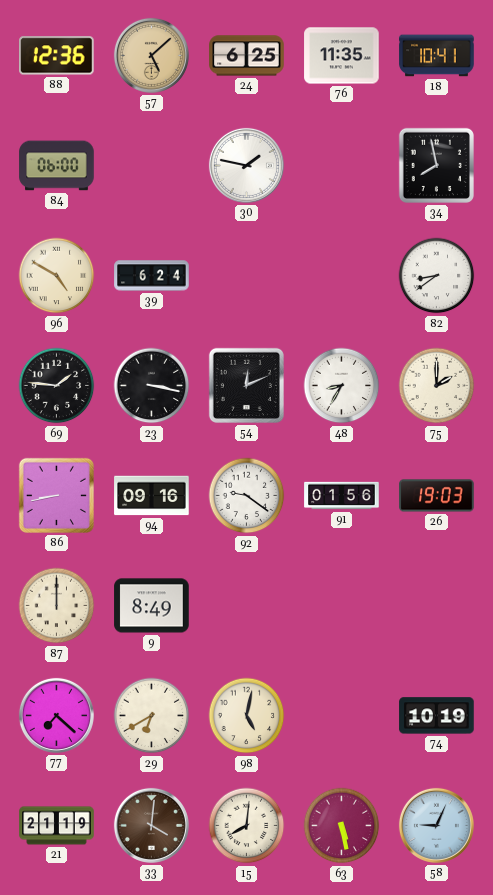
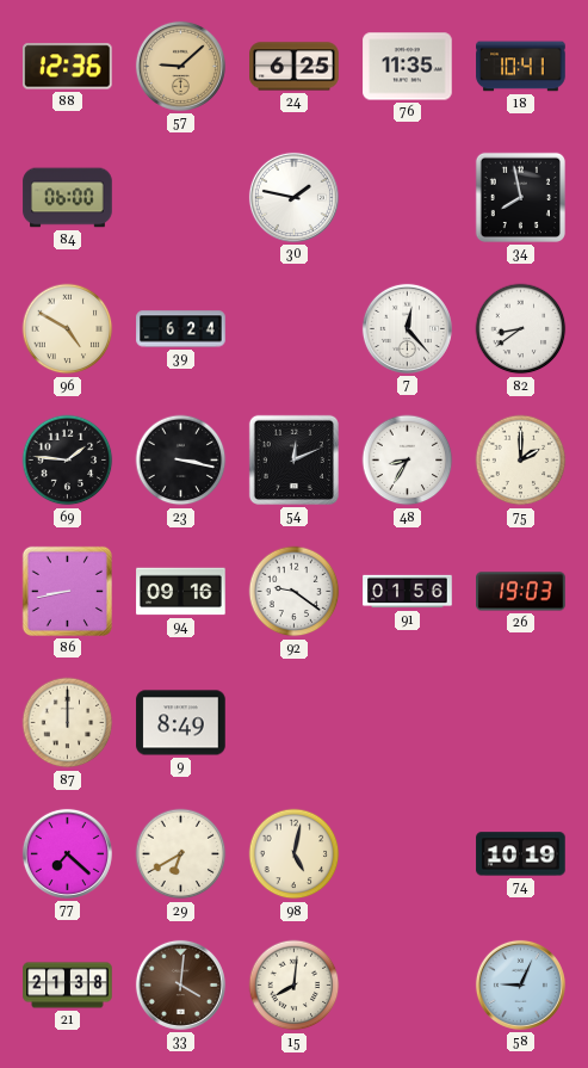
57: 5:08 -> 9:08 (180, 66)
7: none -> 12:23 (407, 328)
21: 21:19 -> 21:38 (68, 986)
63: 5:28 -> none (342, 826)
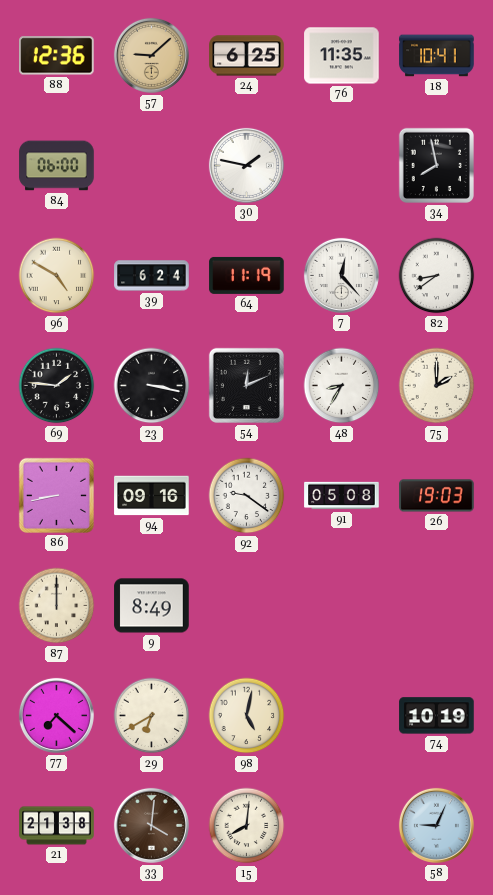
64: none -> 11:19 (247, 275)
91: 01:56 -> 05:08 (342, 496)
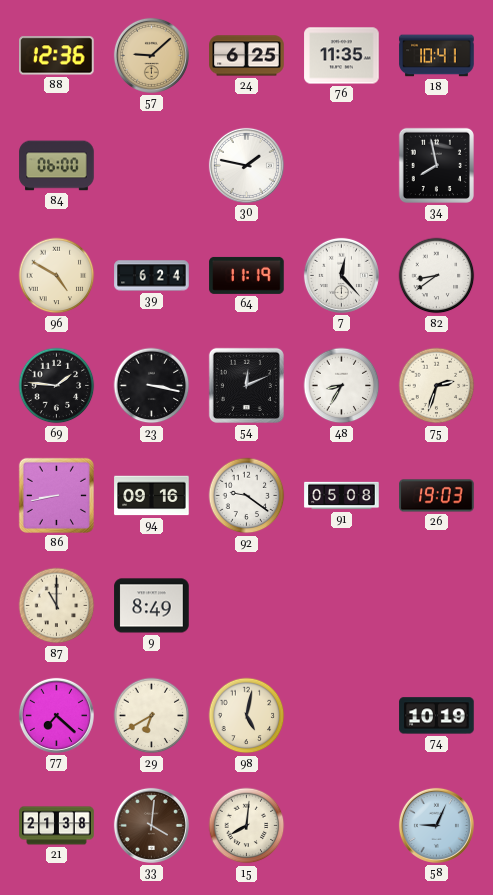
75: 2:00 -> 2:33 (437, 386)
87: 12:00 -> 11:00 (57, 606)
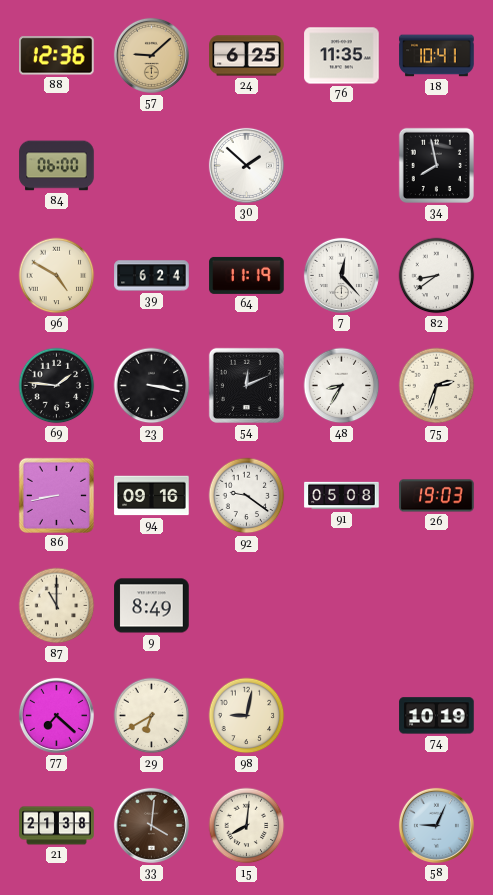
30: 1:47 -> 1:52 (246, 165)
98: 5:02 -> 9:02 (247, 716)
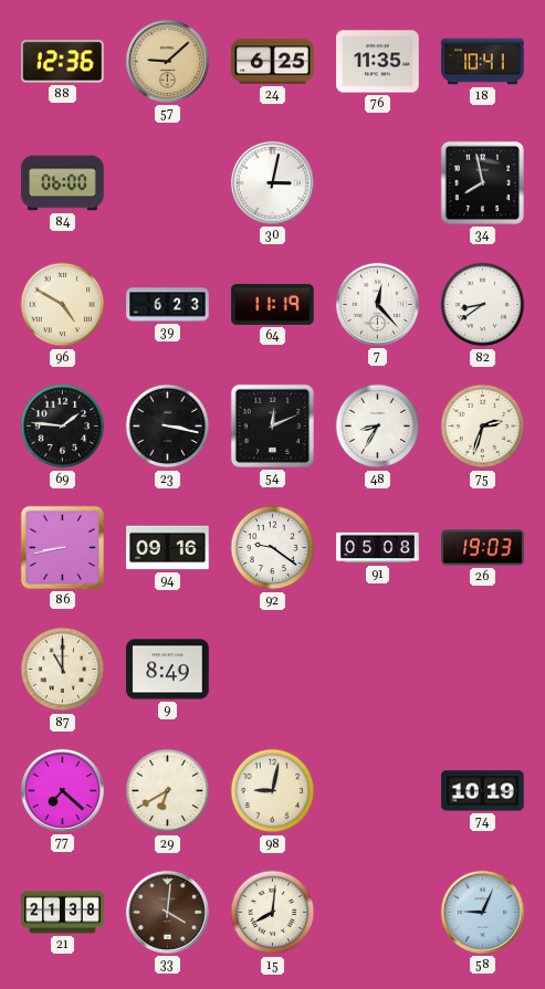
30: 1:52 -> 3:02 (272, 182)
39: 6:24 -> 6:23 (168, 305)
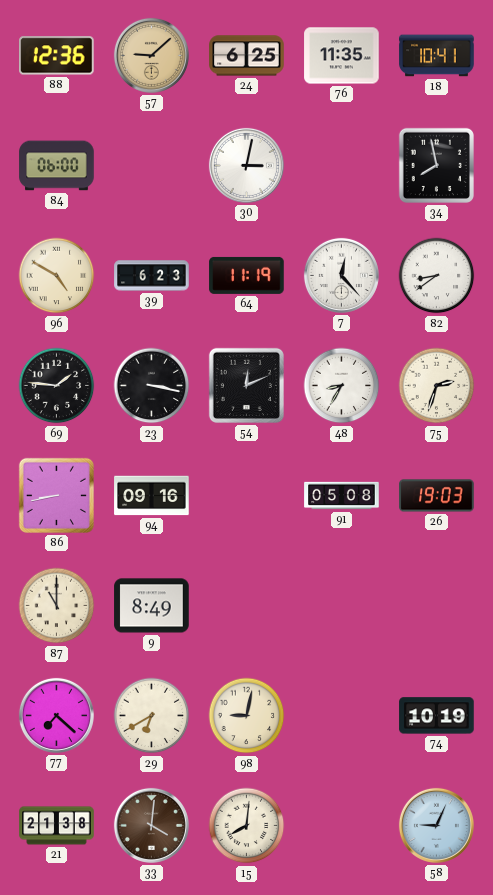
92: 9:21 -> none (273, 548)
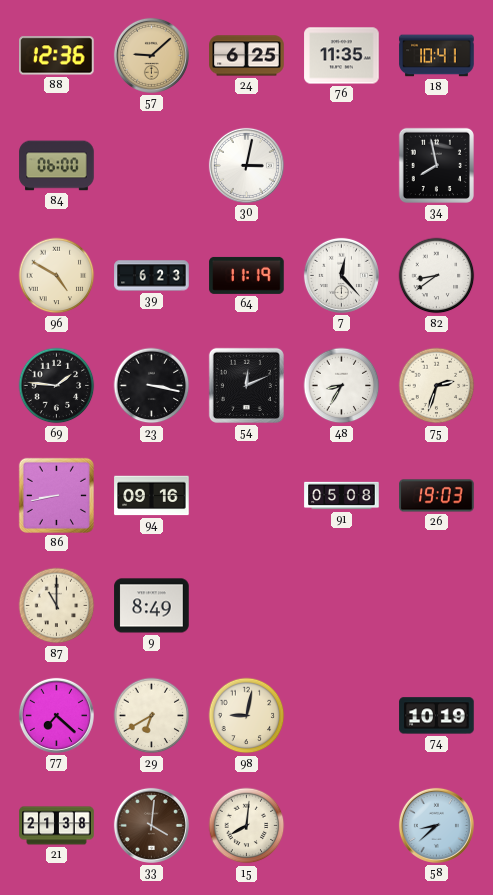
58: 9:04 -> 8:38 (436, 825)
